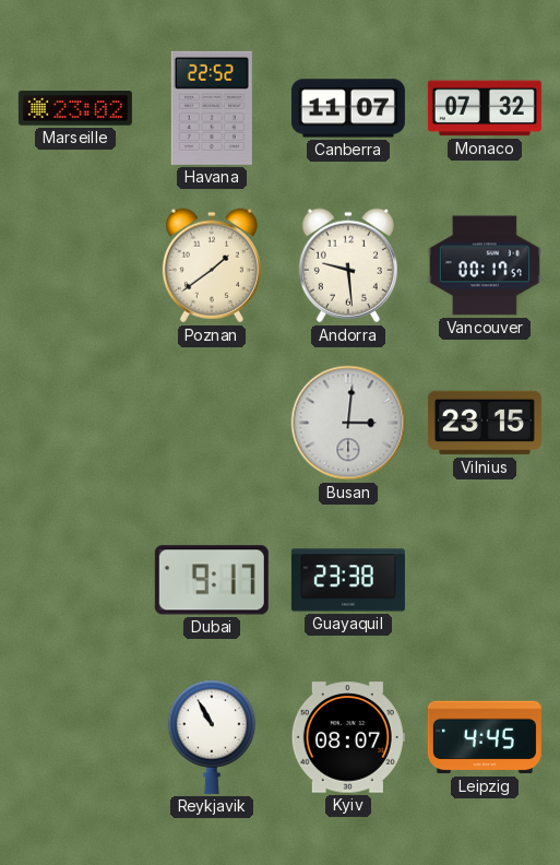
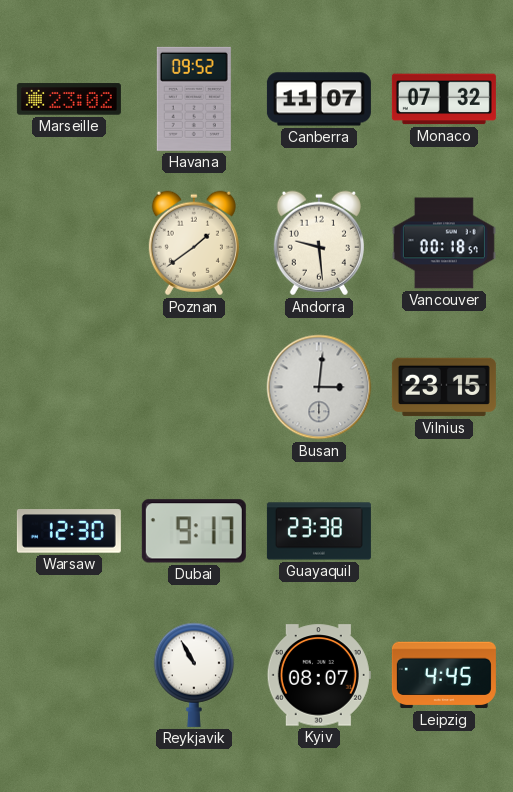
Havana: 22:52 -> 09:52 (194, 99)
Vancouver: 00:17 -> 00:18 (444, 243)
Warsaw: none -> 12:30 (69, 531)
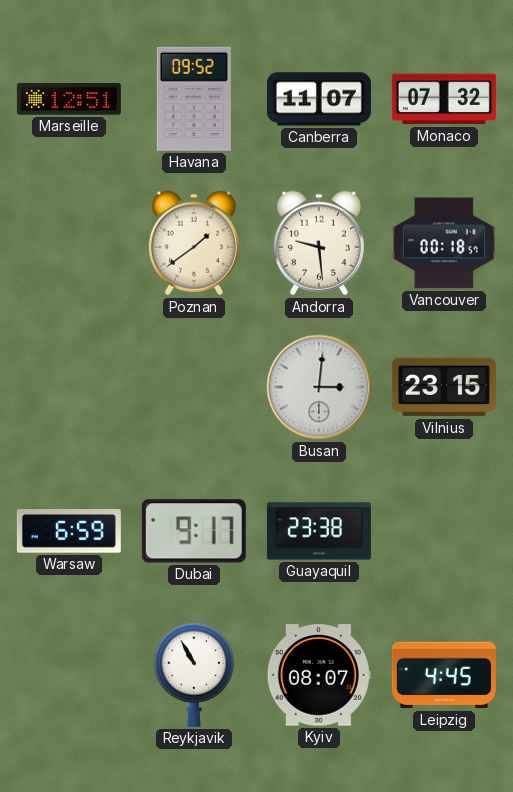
Marseille: 23:02 -> 12:51 (69, 99)
Warsaw: 12:30 -> 6:59 (69, 531)
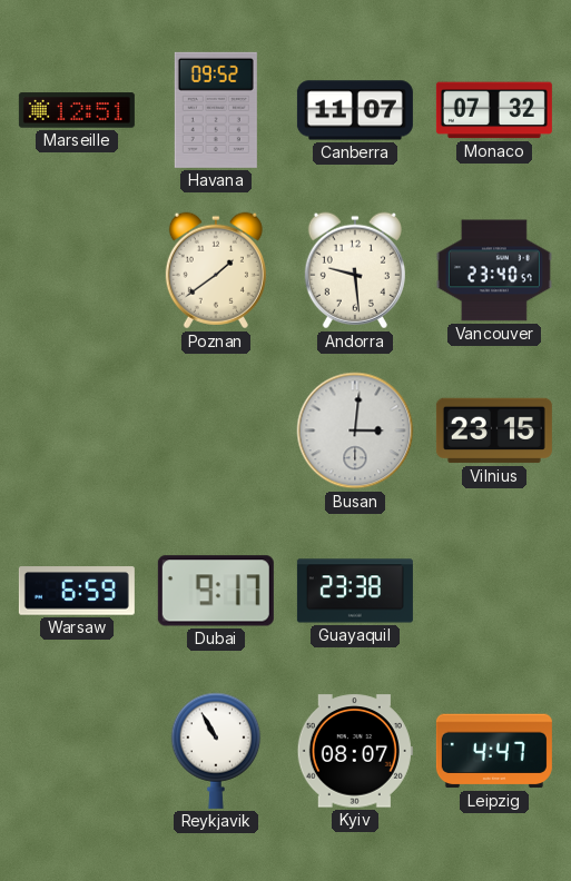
Vancouver: 00:18 -> 23:40 (494, 270)
Leipzig: 4:45 -> 4:47 (494, 751)
